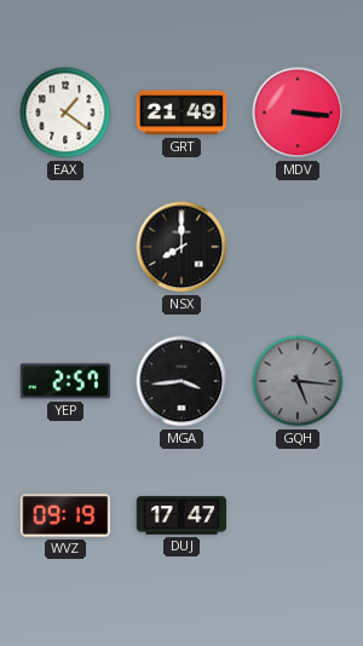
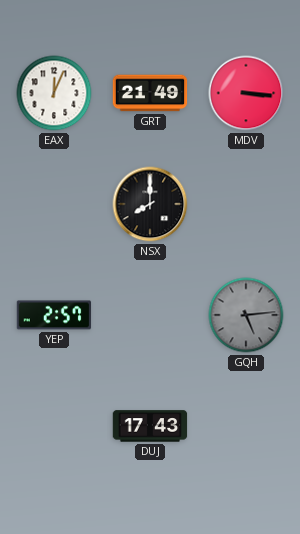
EAX: 1:21 -> 12:04 (54, 93)
MGA: 3:44 -> none (181, 381)
GQH: 5:16 -> 5:14 (246, 315)
WVZ: 09:19 -> none (65, 515)
DUJ: 17:47 -> 17:43 (150, 426)
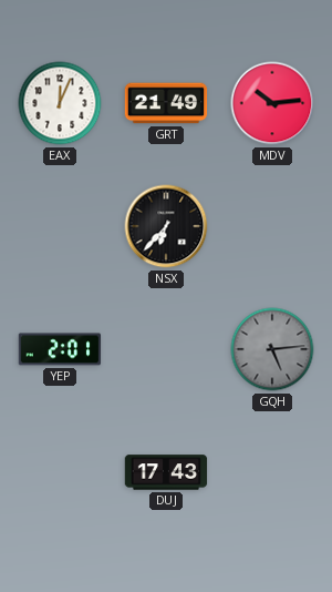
MDV: 3:16 -> 10:14 (272, 103)
NSX: 8:00 -> 6:37 (166, 226)
YEP: 2:57 -> 2:01 (60, 349)
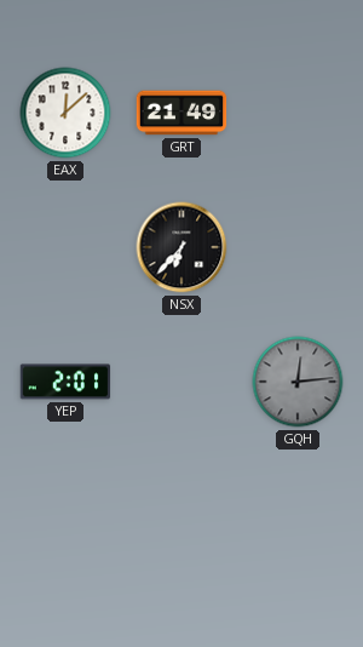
EAX: 12:04 -> 12:08 (65, 113)
MDV: 10:14 -> none (272, 103)
GQH: 5:14 -> 12:14 (298, 382)
DUJ: 17:43 -> none (166, 472)
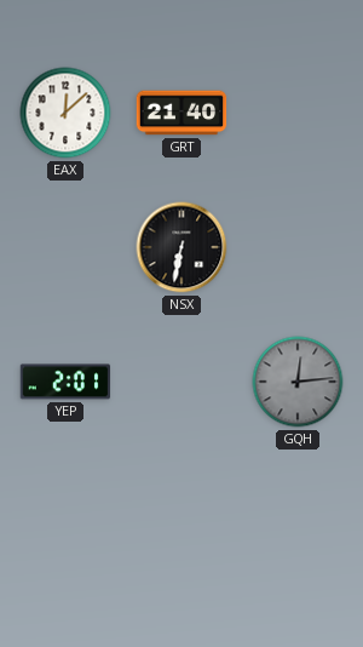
GRT: 21:49 -> 21:40 (181, 113)
NSX: 6:37 -> 6:32 (181, 247)
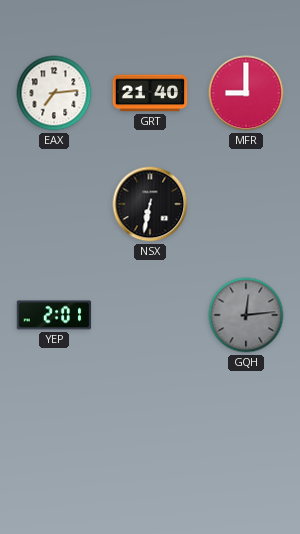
EAX: 12:08 -> 7:14 (54, 93)
MFR: none -> 9:00 (246, 93)
